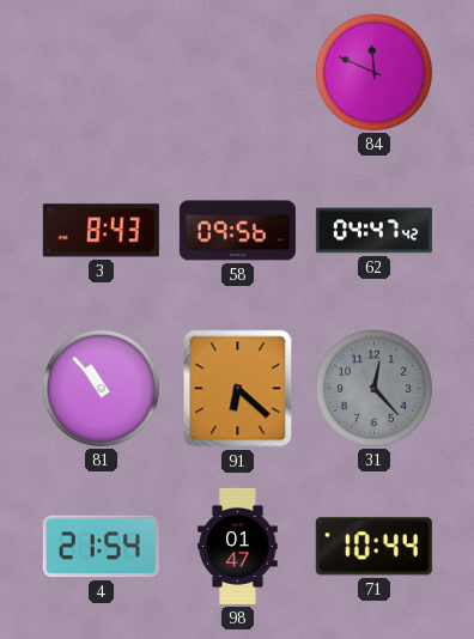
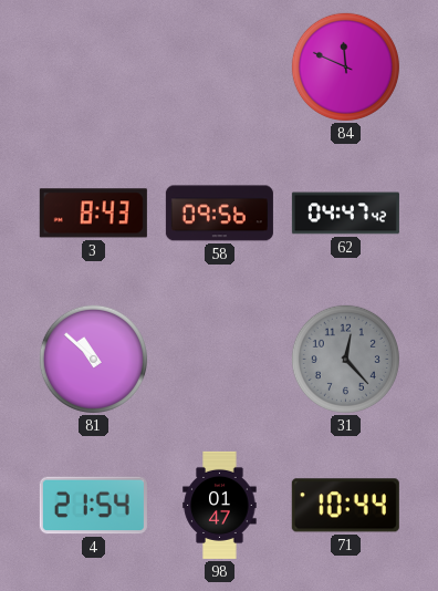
81: 10:53 -> 10:52 (93, 359)
91: 6:22 -> none (238, 389)
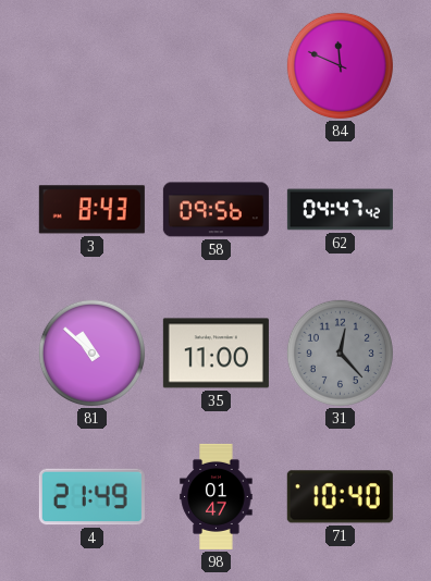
35: none -> 11:00 (215, 354)
4: 21:54 -> 21:49 (91, 497)
71: 10:44 -> 10:40 (340, 497)
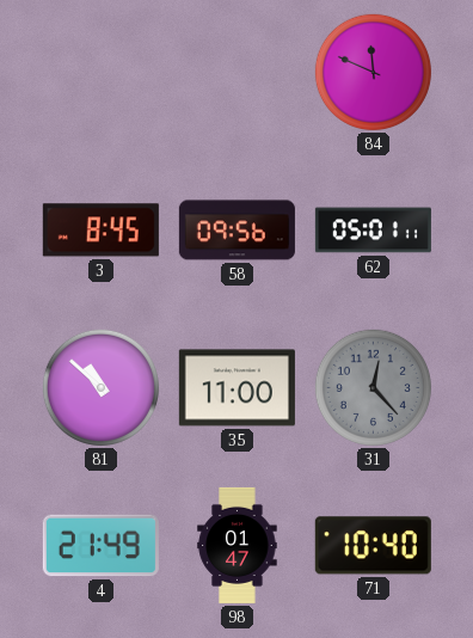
3: 8:43 -> 8:45 (100, 231)
62: 04:47 -> 05:01 (373, 231)
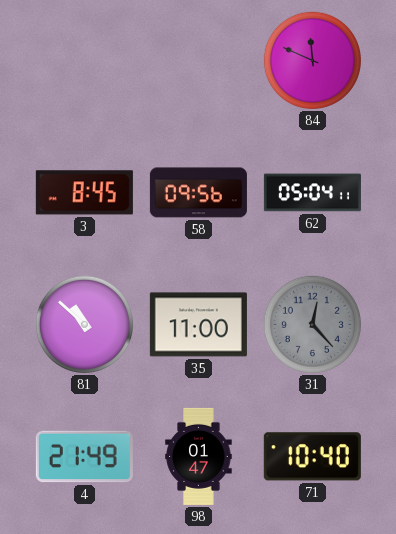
62: 05:01 -> 05:04 (312, 193)
